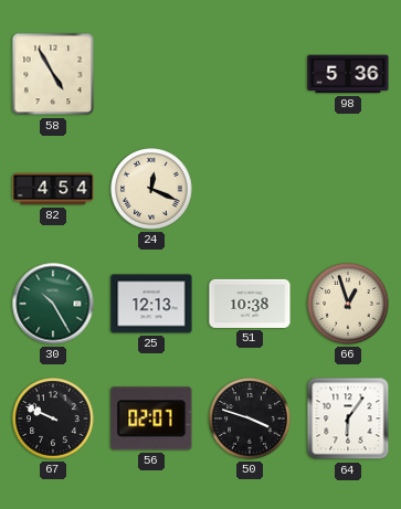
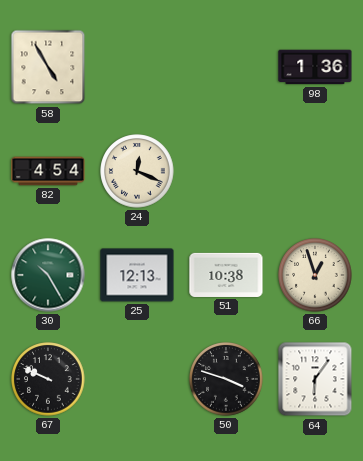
98: 5:36 -> 1:36 (315, 67)
56: 02:07 -> none (151, 418)
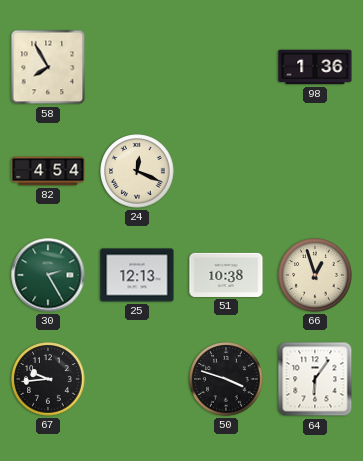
58: 4:55 -> 7:55 (48, 67)
30: 10:25 -> 2:25 (48, 275)
67: 9:49 -> 9:44 (48, 379)
